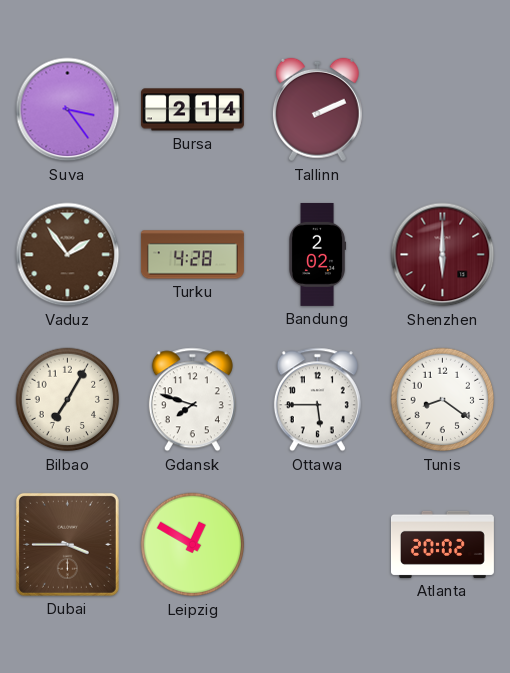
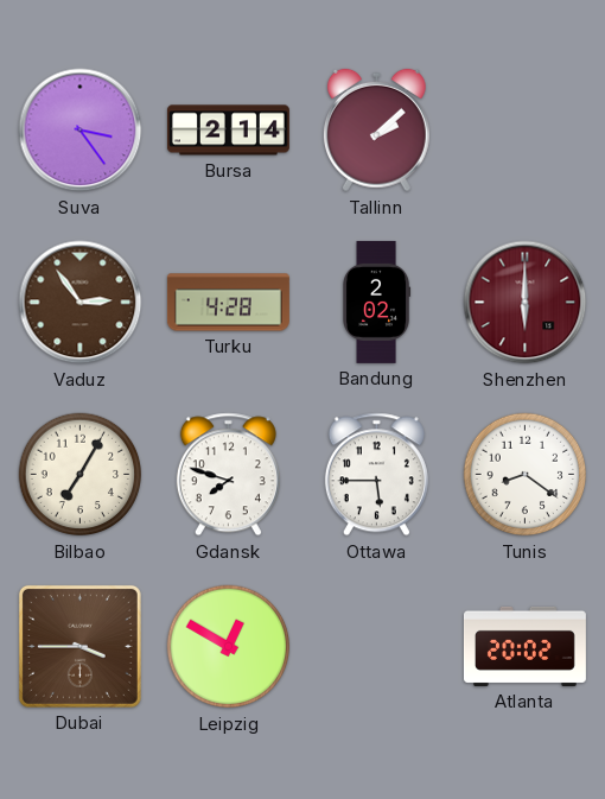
Tallinn: 2:11 -> 2:08 (376, 131)
Vaduz: 1:54 -> 2:54 (81, 303)
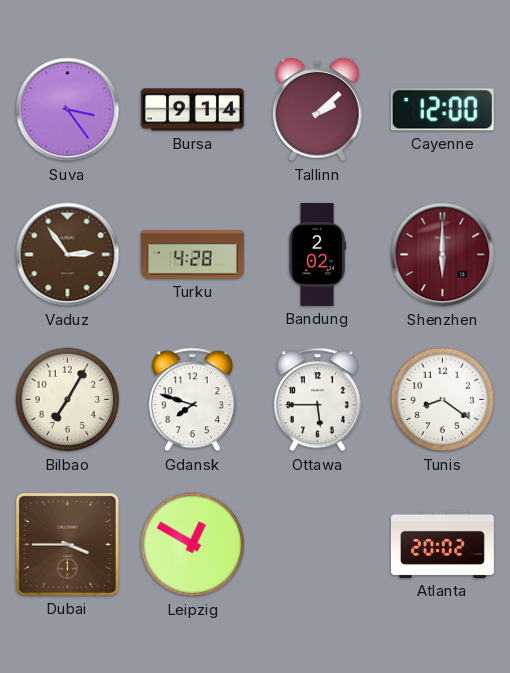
Bursa: 2:14 -> 9:14 (192, 110)
Cayenne: none -> 12:00 (442, 110)
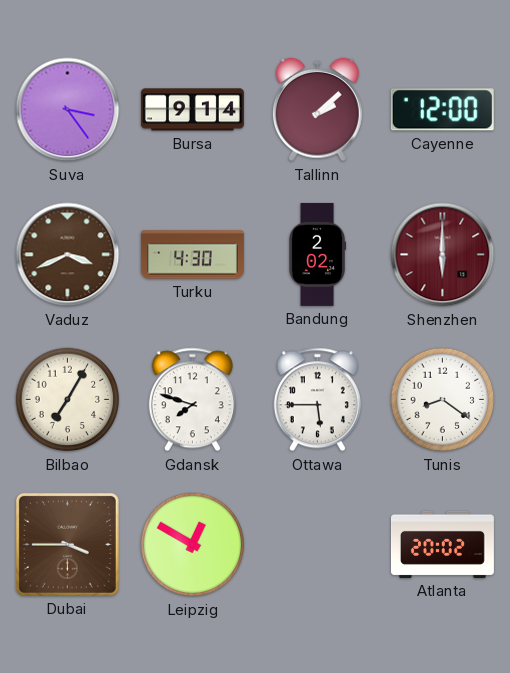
Vaduz: 2:54 -> 3:41 (68, 255)
Turku: 4:28 -> 4:30 (192, 255)
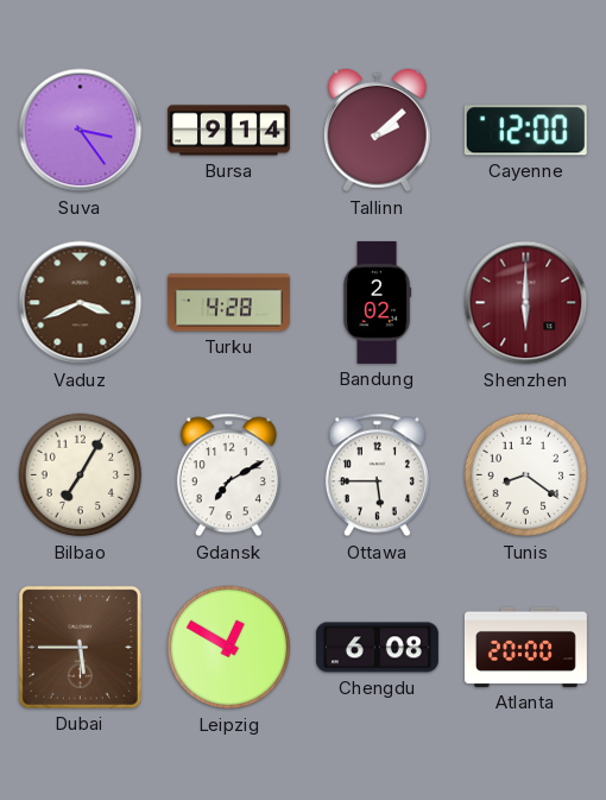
Turku: 4:30 -> 4:28 (228, 303)
Gdansk: 7:48 -> 7:10 (228, 475)
Dubai: 3:45 -> 5:45 (80, 647)
Chengdu: none -> 6:08 (377, 648)
Atlanta: 20:02 -> 20:00 (525, 647)
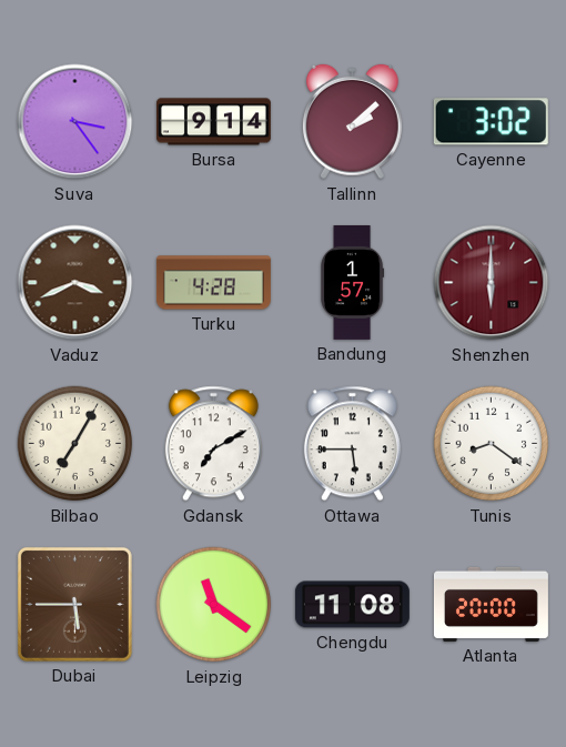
Cayenne: 12:00 -> 3:02 (491, 122)
Bandung: 2:02 -> 1:57 (353, 282)
Leipzig: 12:50 -> 11:21 (214, 605)
Chengdu: 6:08 -> 11:08 (352, 605)
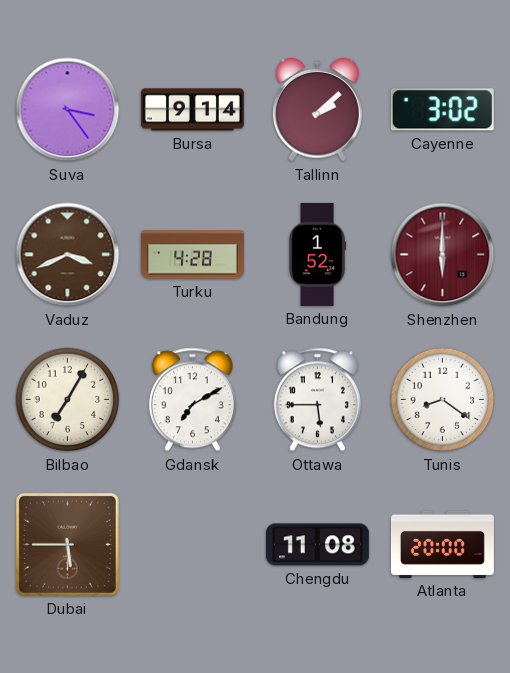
Bandung: 1:57 -> 1:52 (318, 254)
Leipzig: 11:21 -> none (214, 605)
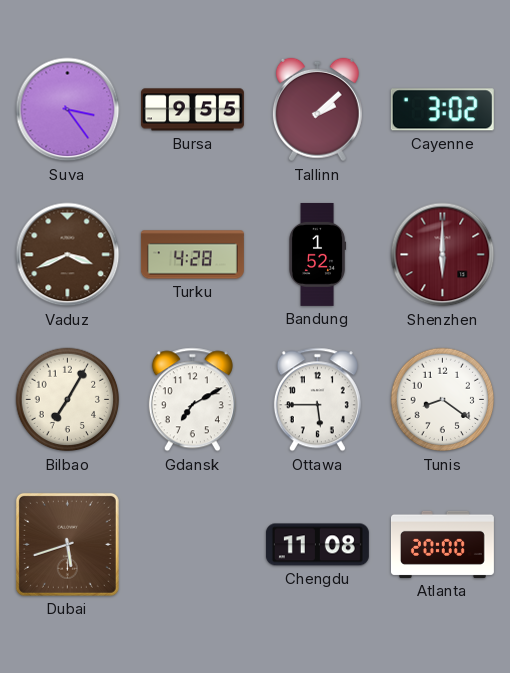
Bursa: 9:14 -> 9:55 (192, 110)
Dubai: 5:45 -> 5:42 (67, 544)
